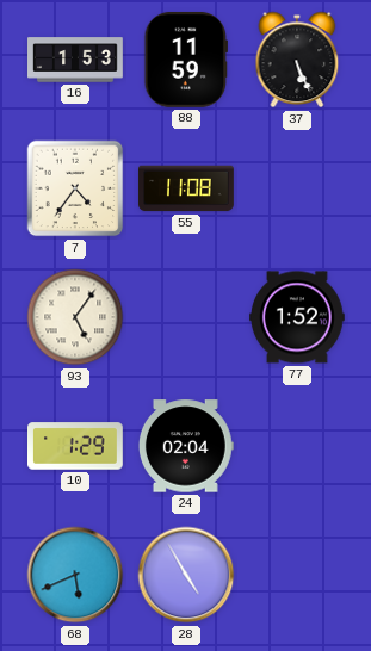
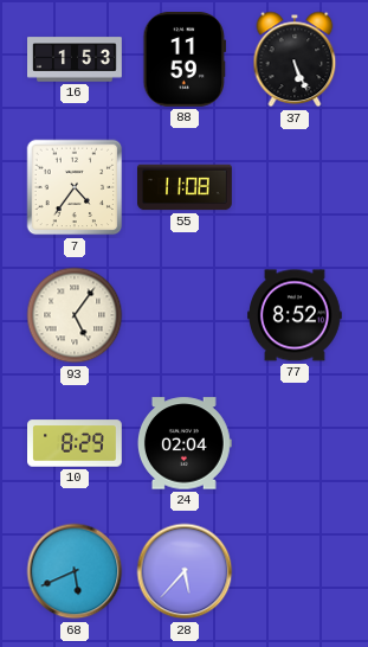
77: 1:52 -> 8:52 (296, 315)
10: 1:29 -> 8:29 (76, 443)
28: 4:55 -> 5:37 (185, 571)
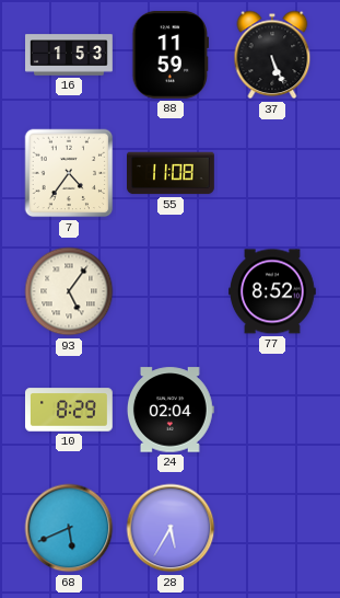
28: 5:37 -> 5:35 (171, 528)
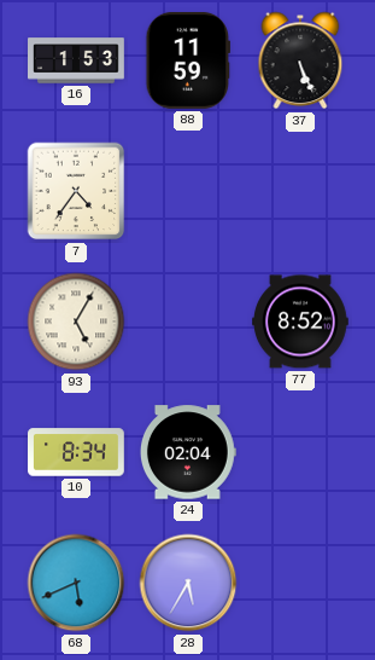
55: 11:08 -> none (171, 173)
93: 5:06 -> 5:05 (76, 322)
10: 8:29 -> 8:34 (77, 452)
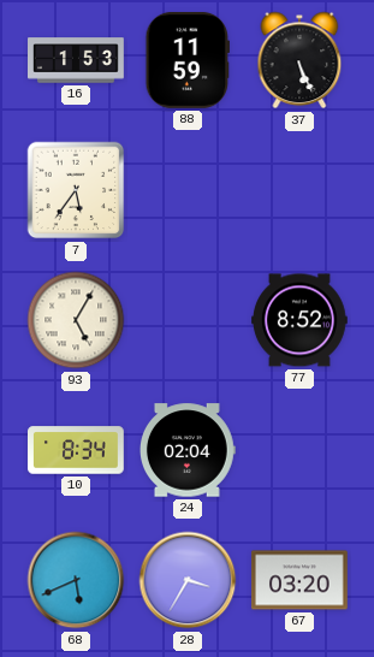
7: 4:36 -> 5:36 (76, 190)
28: 5:35 -> 3:35 (188, 580)
67: none -> 03:20 (301, 580)
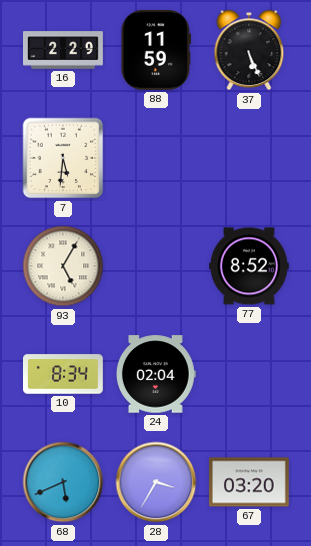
16: 1:53 -> 2:29 (63, 50)
7: 5:36 -> 5:31 (63, 158)
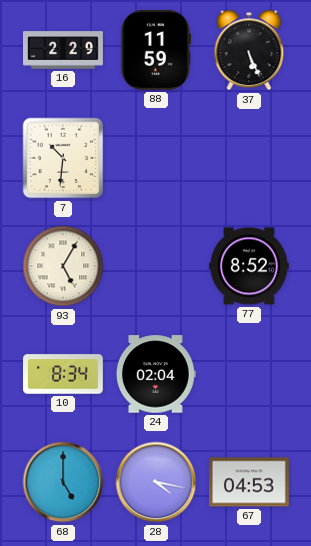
7: 5:31 -> 10:31 (63, 158)
68: 5:41 -> 5:00 (63, 482)
28: 3:35 -> 4:17 (156, 482)
67: 03:20 -> 04:53 (250, 482)
